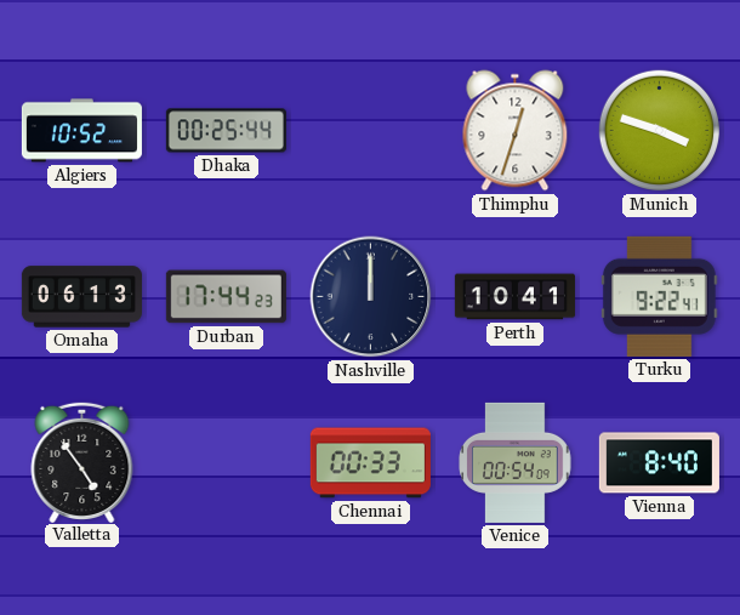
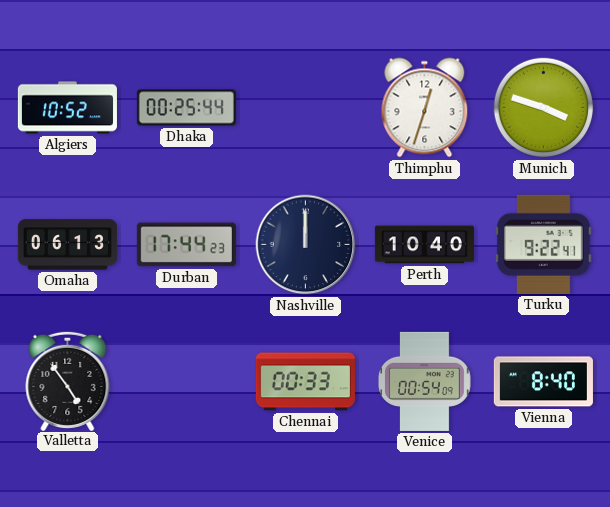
Perth: 10:41 -> 10:40 (424, 245)
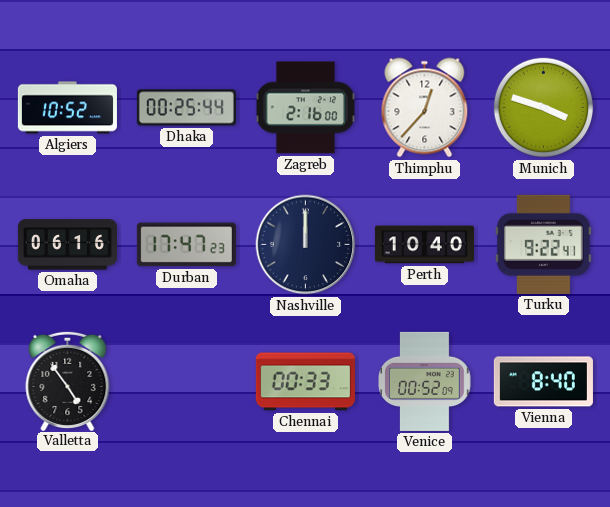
Zagreb: none -> 2:16 (305, 108)
Thimphu: 12:33 -> 12:37 (425, 108)
Omaha: 06:13 -> 06:16 (67, 245)
Durban: 17:44 -> 17:47 (186, 245)
Venice: 00:54 -> 00:52 (425, 381)
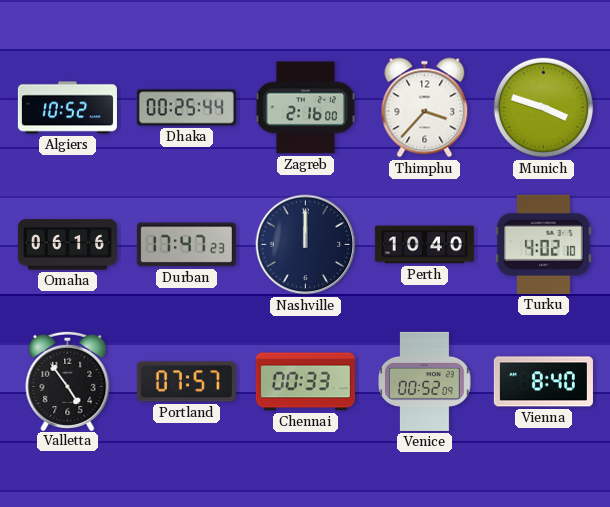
Thimphu: 12:37 -> 3:37 (425, 108)
Turku: 9:22 -> 4:02 (543, 244)
Portland: none -> 07:57 (186, 382)
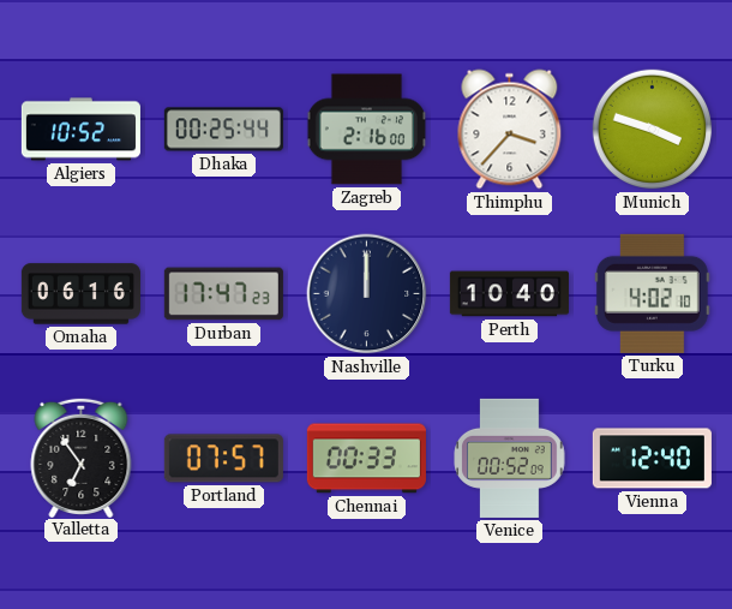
Valletta: 4:54 -> 6:54 (82, 456)
Vienna: 8:40 -> 12:40 (652, 459)
